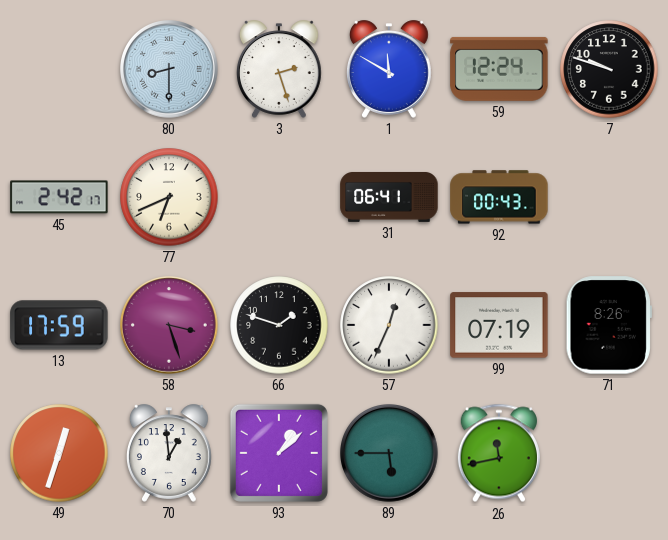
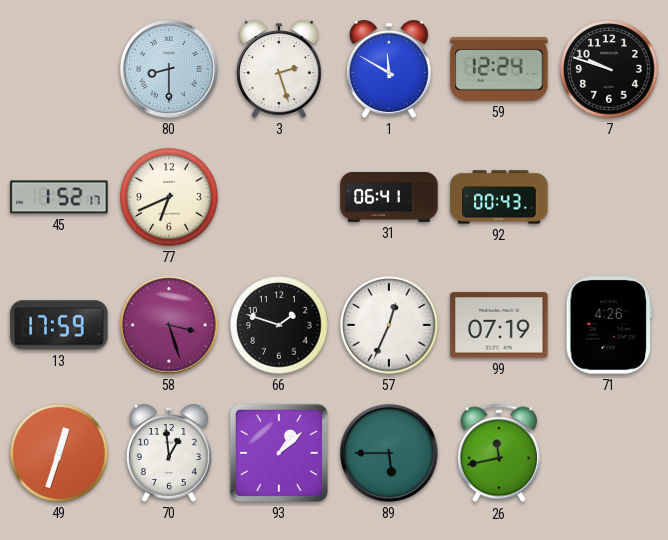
45: 2:42 -> 1:52 (59, 197)
71: 8:26 -> 4:26 (609, 325)
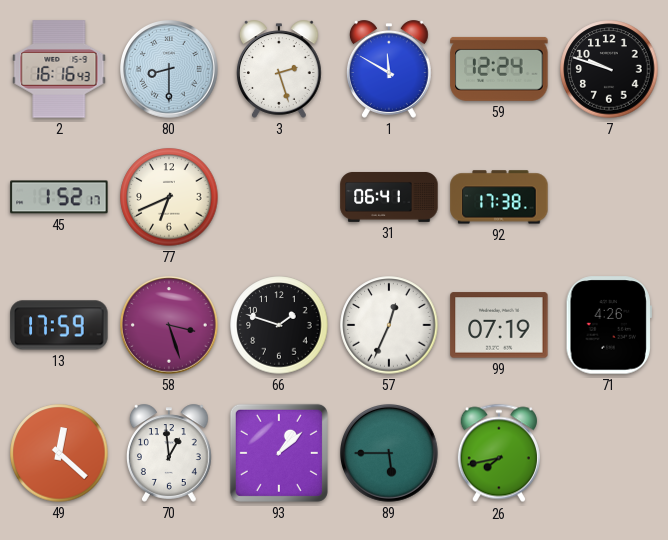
2: none -> 16:16 (59, 69)
92: 00:43 -> 17:38 (499, 197)
49: 12:33 -> 12:22 (59, 453)
26: 11:43 -> 7:43 (499, 453)
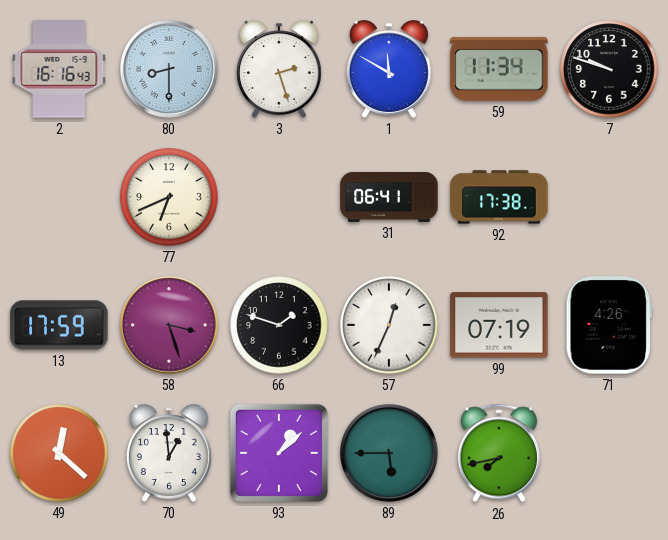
59: 12:24 -> 11:34 (499, 69)
45: 1:52 -> none (59, 197)
